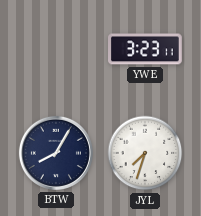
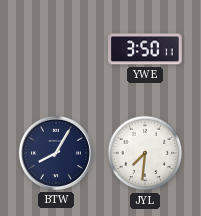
YWE: 3:23 -> 3:50 (146, 49)
JYL: 7:33 -> 7:31 (145, 153)
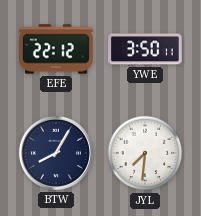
EFE: none -> 22:12 (57, 49)
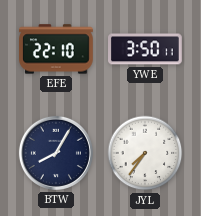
EFE: 22:12 -> 22:10 (57, 49)
JYL: 7:31 -> 7:36 (145, 153)
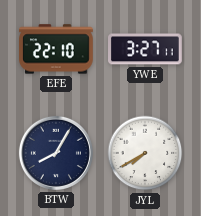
YWE: 3:50 -> 3:27 (146, 49)
JYL: 7:36 -> 7:40 (145, 153)
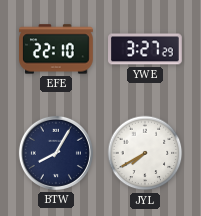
YWE: 3:27:11 -> 3:27:29 (146, 49)
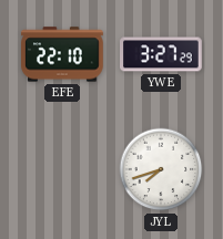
BTW: 8:05 -> none (56, 153)
JYL: 7:40 -> 7:42 (161, 169)
